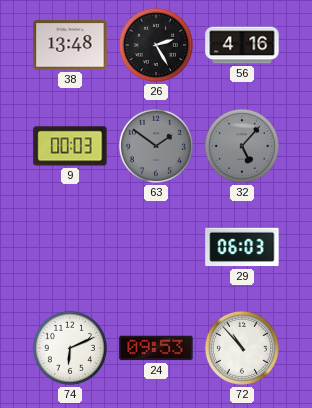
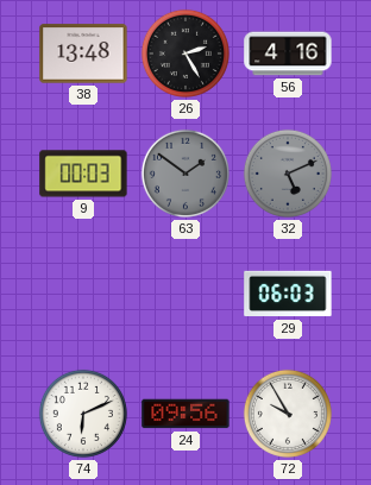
32: 5:07 -> 5:11 (288, 174)
24: 09:53 -> 09:56 (185, 414)
72: 10:53 -> 9:55 (288, 414)
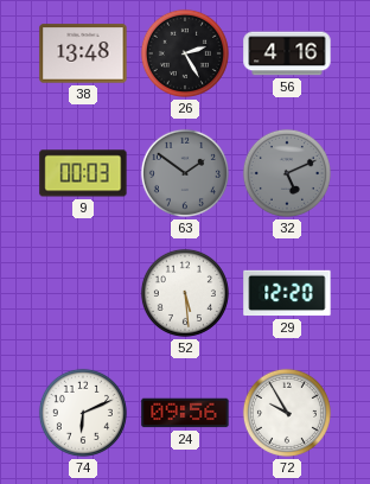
52: none -> 5:29 (185, 293)
29: 06:03 -> 12:20 (287, 293)
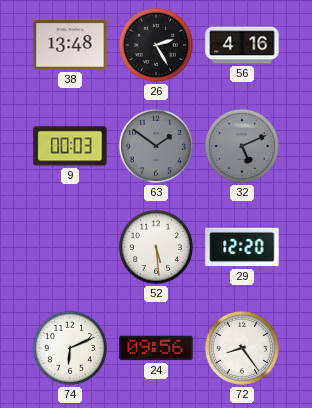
72: 9:55 -> 8:24 (242, 348)
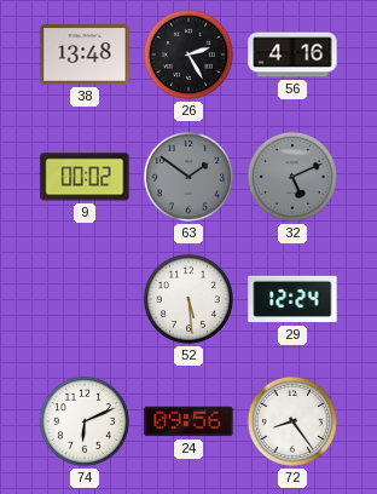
9: 00:03 -> 00:02 (85, 177)
29: 12:20 -> 12:24 (292, 299)
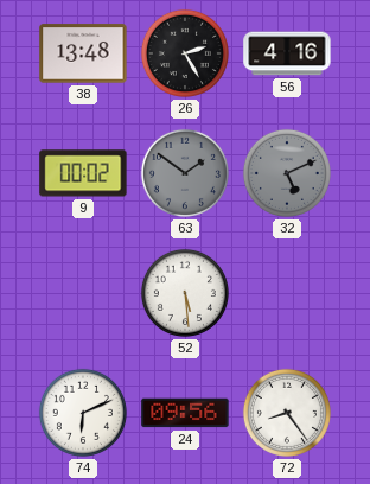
29: 12:24 -> none (292, 299)
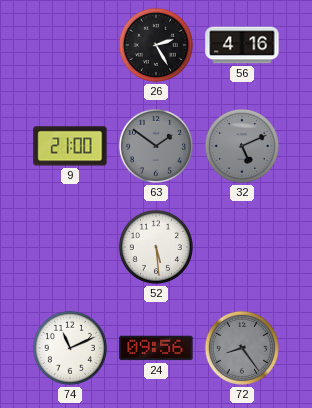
38: 13:48 -> none (83, 53)
9: 00:02 -> 21:00 (70, 146)
74: 6:11 -> 11:11 (70, 348)
72 dial: white -> grey (242, 348)
